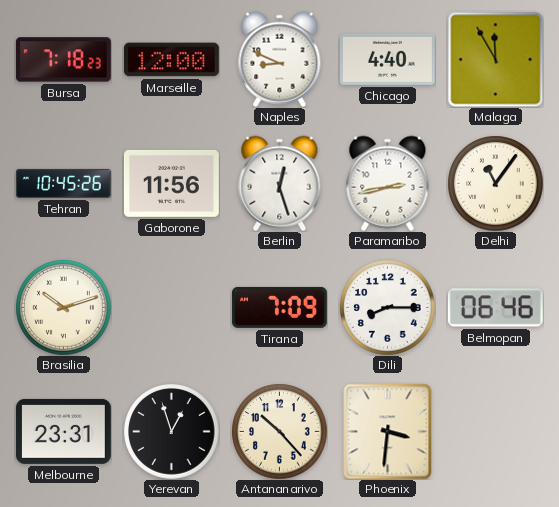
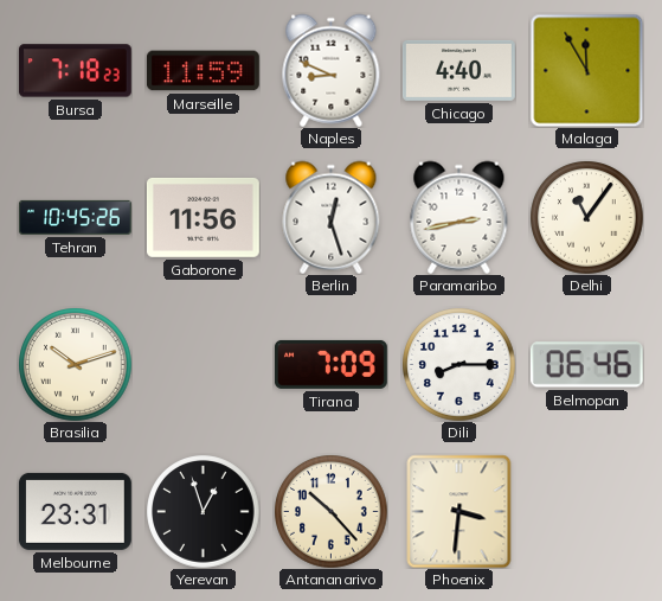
Marseille: 12:00 -> 11:59 (203, 71)
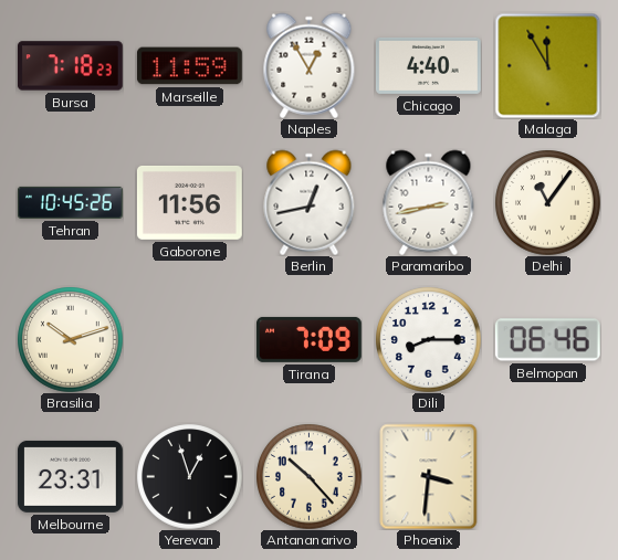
Naples: 8:49 -> 12:55 (310, 65)
Berlin: 12:27 -> 12:43 (310, 202)
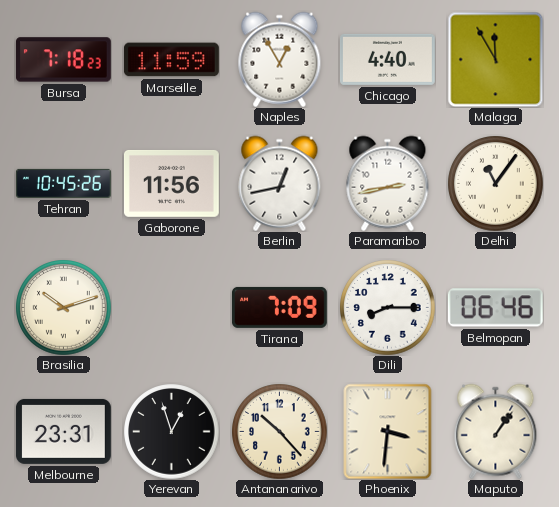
Maputo: none -> 1:06 (496, 431)
